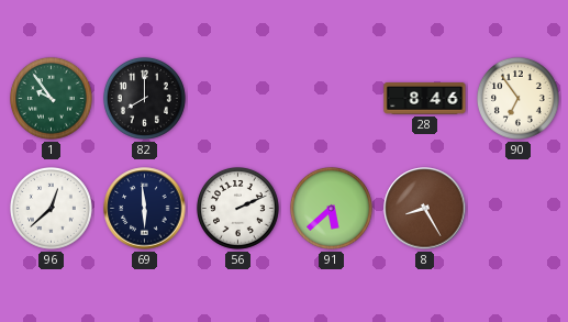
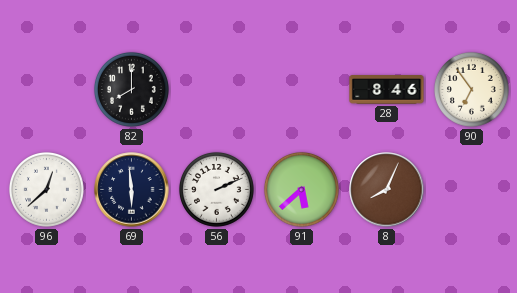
1: 9:54 -> none (52, 99)
8: 8:25 -> 8:04 (387, 190)
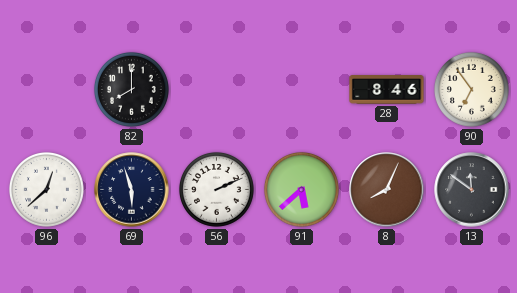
69: 5:59 -> 5:57 (132, 190)
13: none -> 11:51 (472, 190)
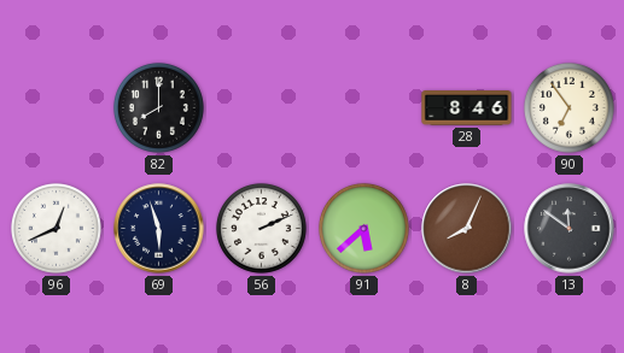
96: 12:38 -> 12:41 (57, 229)
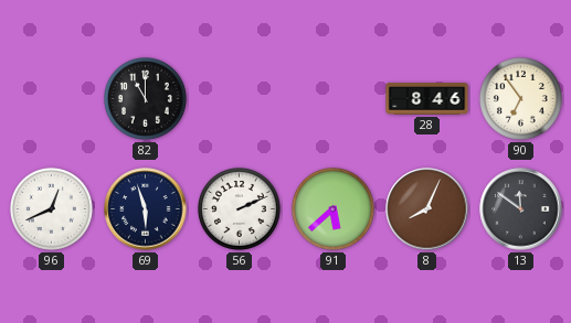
82: 8:00 -> 11:00 (146, 99)
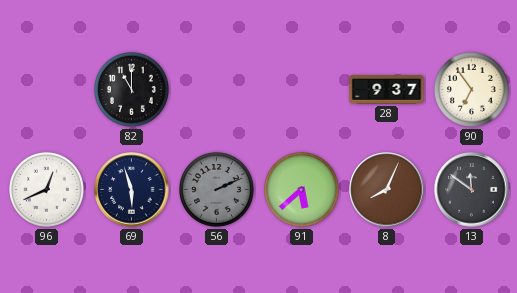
28: 8:46 -> 9:37 (387, 90)
56 dial: white -> grey (217, 190)
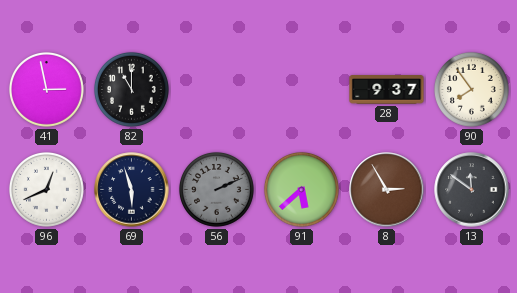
41: none -> 2:58 (47, 90)
90: 6:54 -> 7:54 (472, 90)
8: 8:04 -> 2:55 (387, 190)
